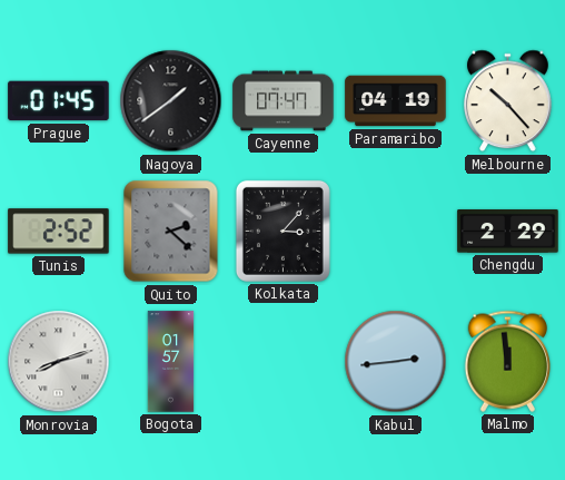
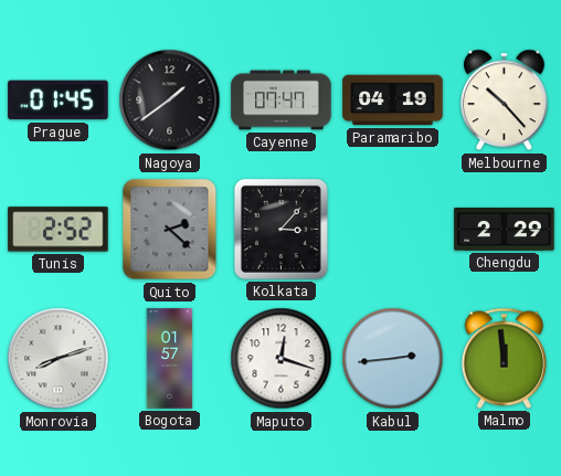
Maputo: none -> 12:18 (282, 359)
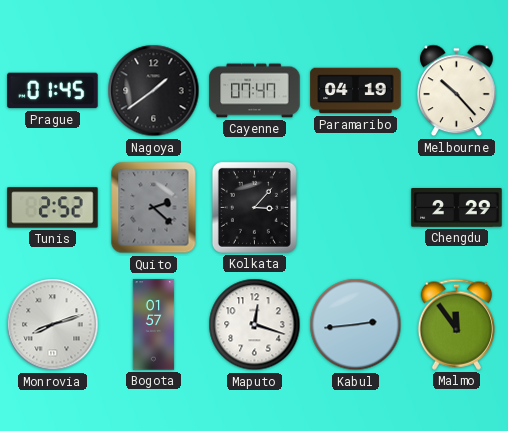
Malmo: 11:59 -> 11:54 (457, 324)
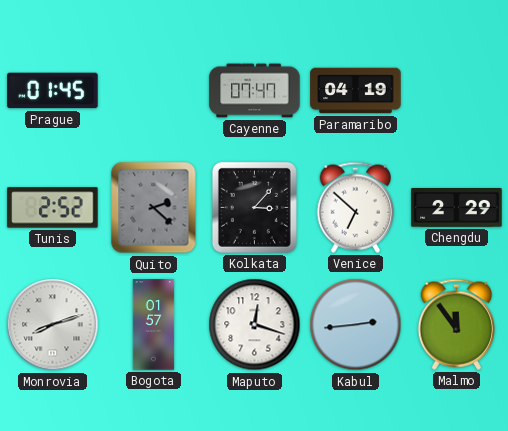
Nagoya: 1:39 -> none (154, 91)
Melbourne: 10:23 -> none (457, 91)
Venice: none -> 6:52 (356, 207)
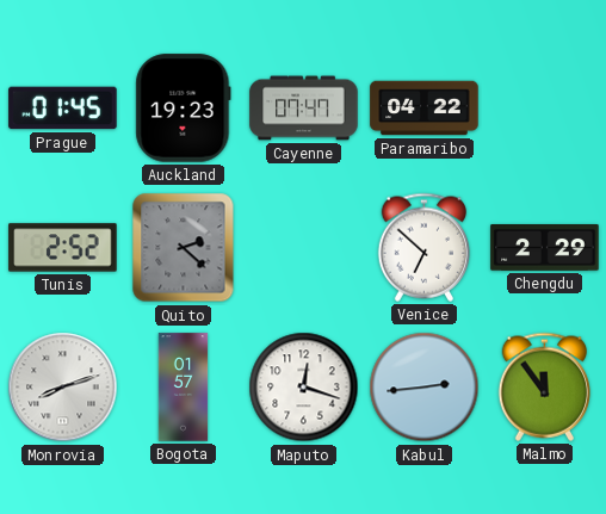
Auckland: none -> 19:23 (184, 109)
Paramaribo: 04:19 -> 04:22 (425, 109)
Kolkata: 3:07 -> none (254, 207)
